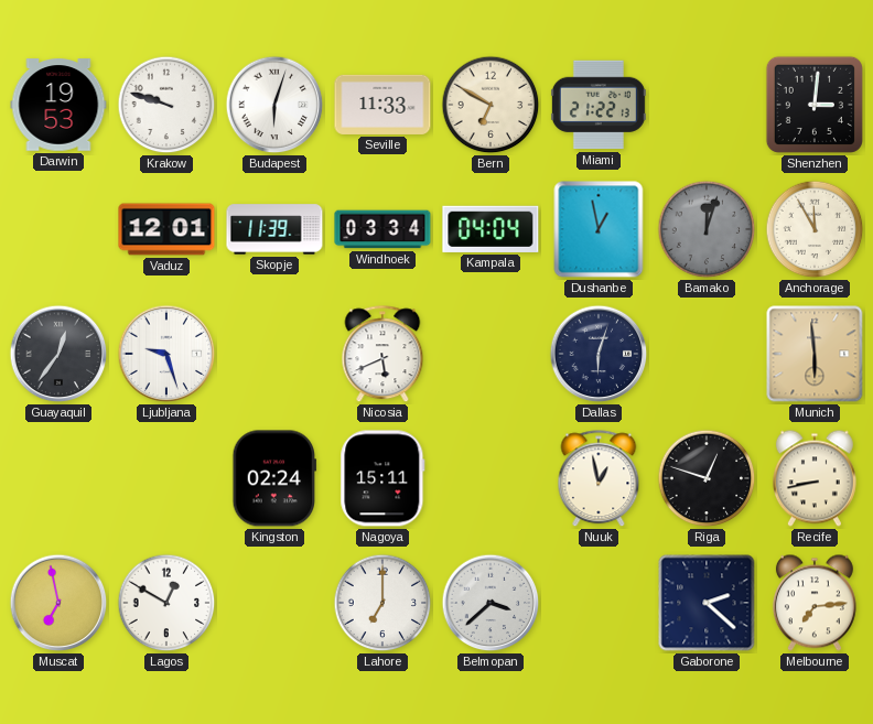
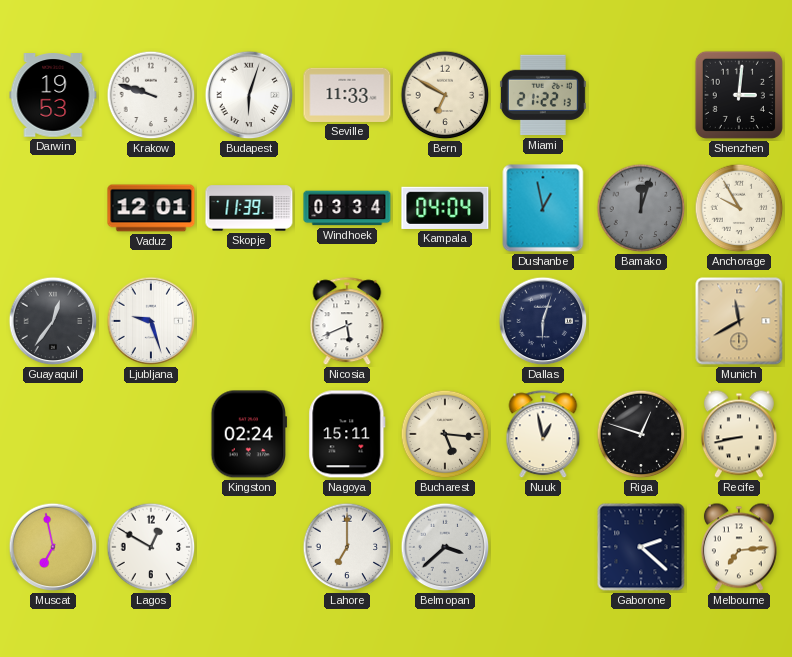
Anchorage: 11:55 -> 9:55 (739, 208)
Munich: 5:59 -> 11:40 (739, 321)
Bucharest: none -> 5:16 (445, 434)
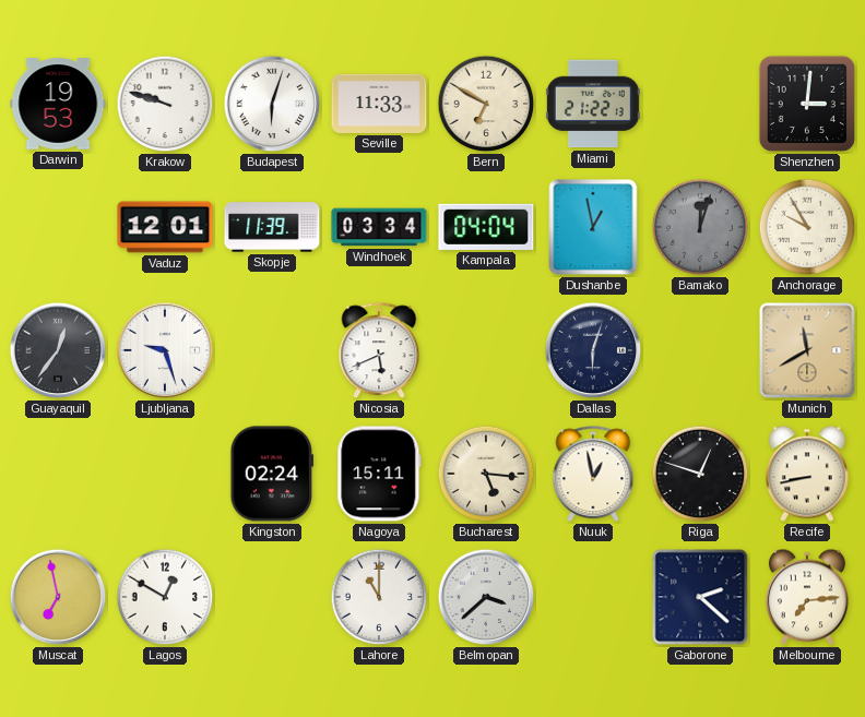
Lahore: 7:00 -> 11:00 (379, 597)
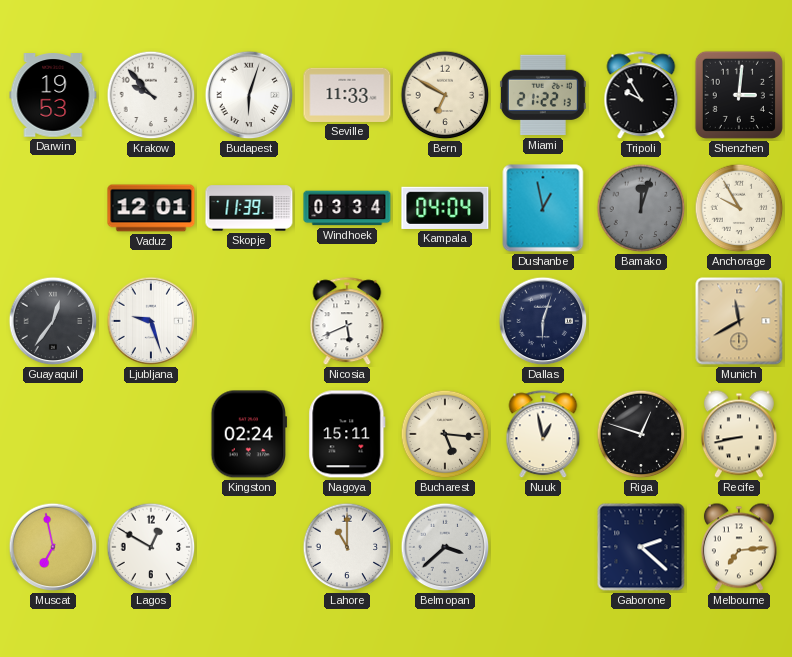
Krakow: 9:48 -> 9:53 (151, 95)
Tripoli: none -> 9:55 (641, 96)
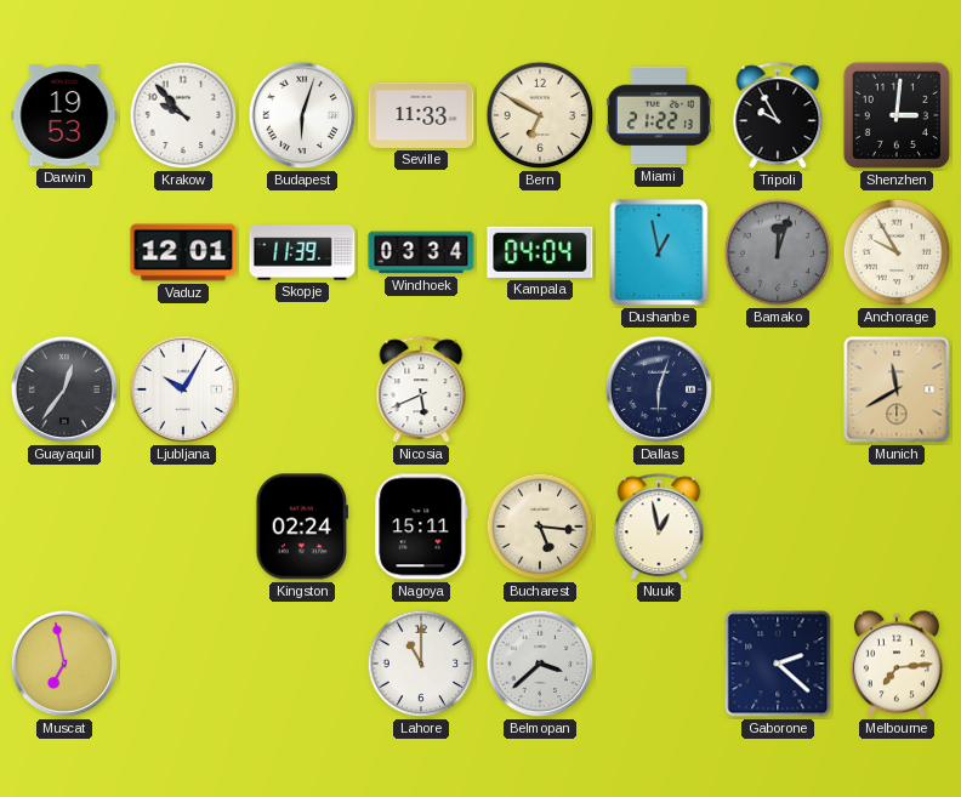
Ljubljana: 9:27 -> 10:05 (183, 389)
Riga: 12:48 -> none (641, 434)
Recife: 8:43 -> none (739, 434)
Lagos: 12:50 -> none (151, 547)
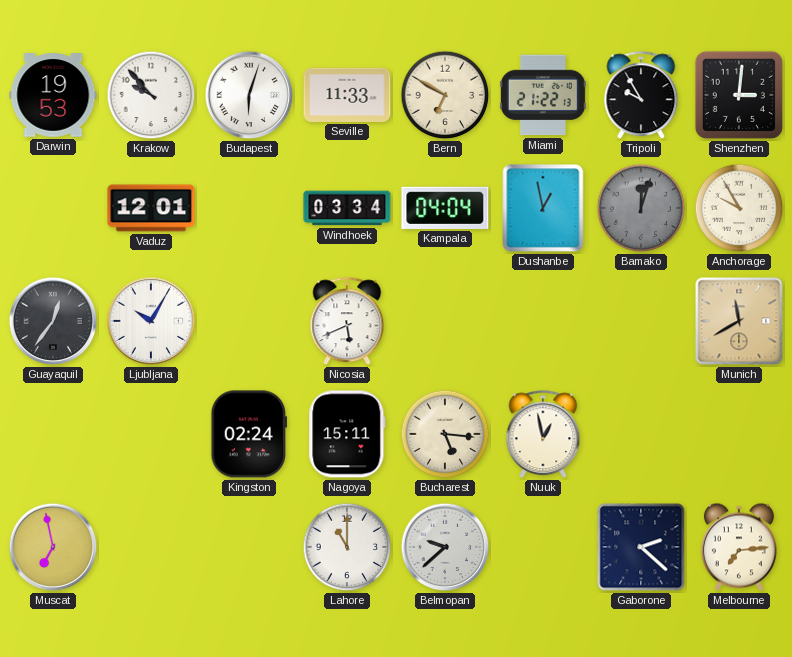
Skopje: 11:39 -> none (302, 252)
Dallas: 6:03 -> none (659, 389)
Belmopan: 3:38 -> 9:38 (445, 547)
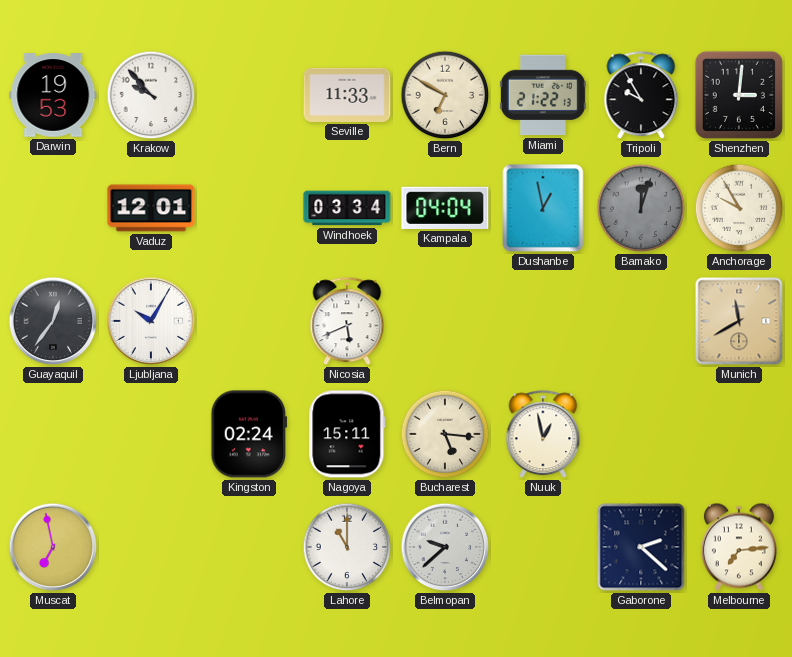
Budapest: 6:03 -> none (249, 95)
